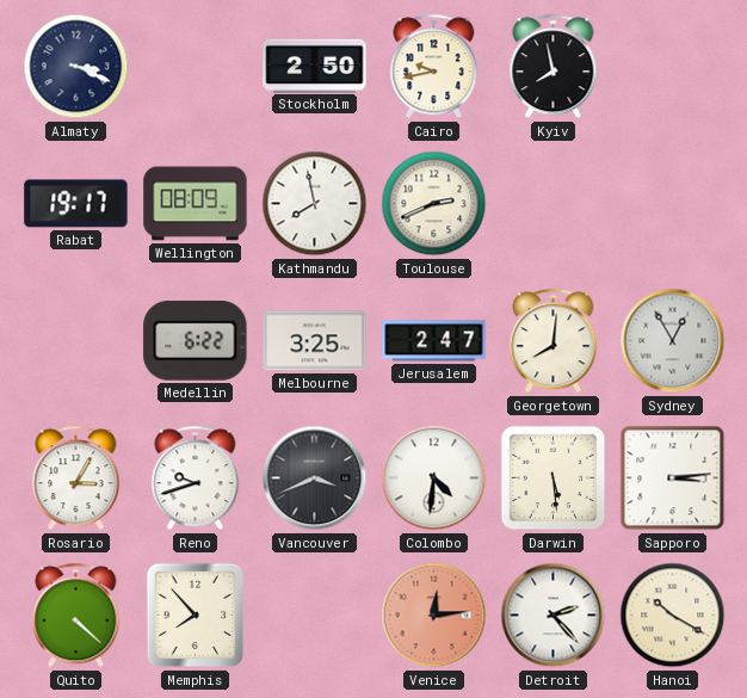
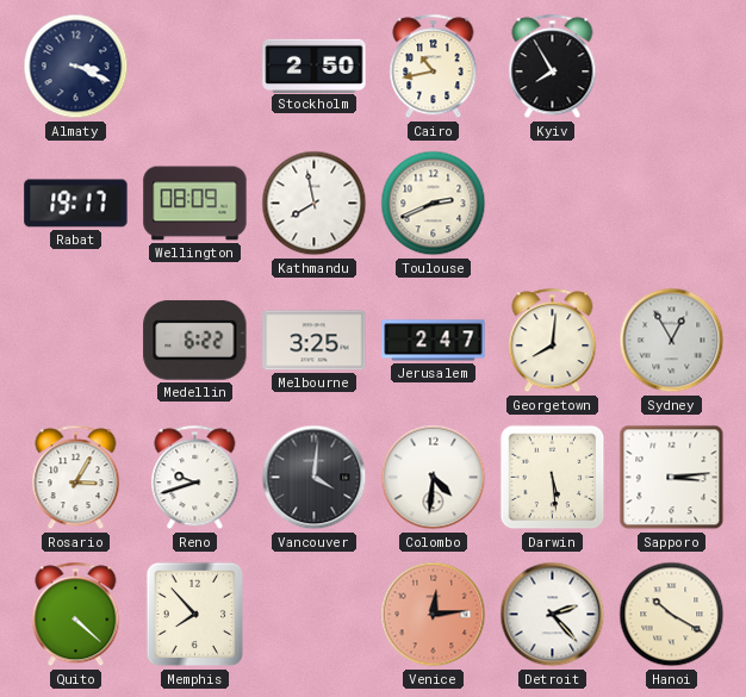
Cairo: 9:43 -> 10:43 (434, 67)
Kyiv: 7:58 -> 7:55 (553, 67)
Vancouver: 3:41 -> 4:01 (315, 478)
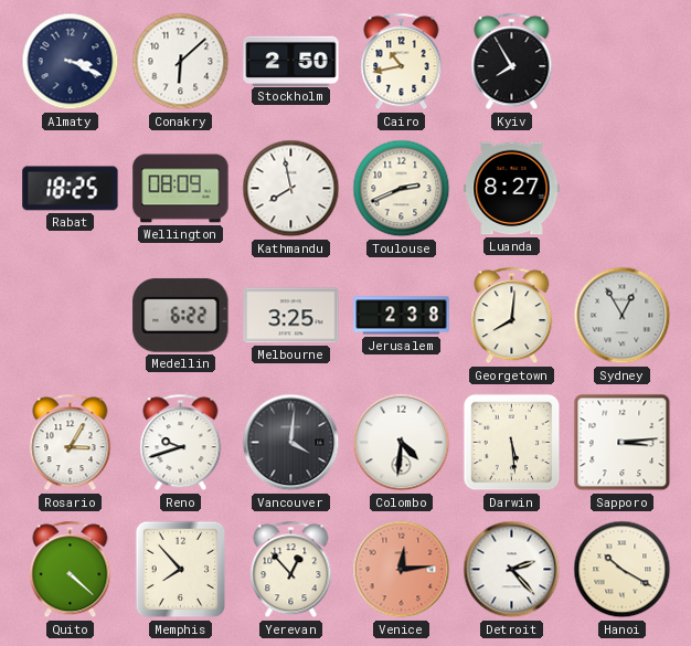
Conakry: none -> 6:08 (181, 62)
Rabat: 19:17 -> 18:25 (71, 189)
Luanda: none -> 8:27 (512, 189)
Jerusalem: 2:47 -> 2:38 (402, 316)
Yerevan: none -> 12:53 (291, 570)
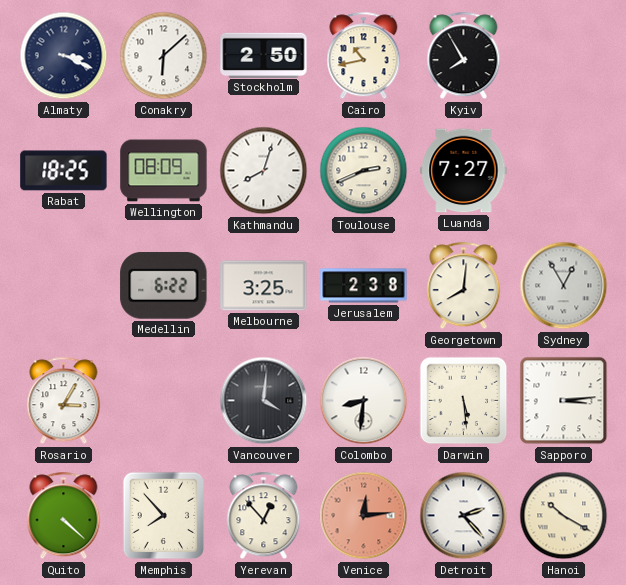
Kathmandu: 7:58 -> 8:03 (264, 171)
Luanda: 8:27 -> 7:27 (464, 171)
Reno: 9:42 -> none (181, 443)
Colombo: 4:31 -> 8:31 (364, 401)
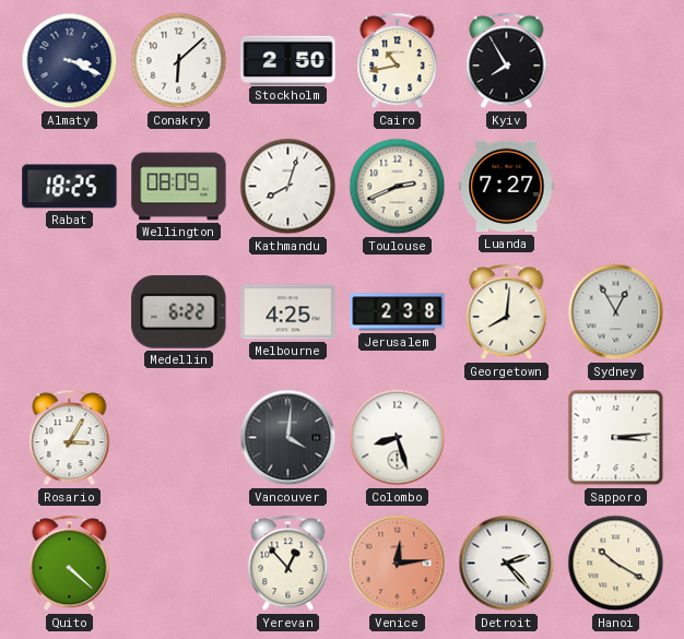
Melbourne: 3:25 -> 4:25 (288, 312)
Colombo: 8:31 -> 8:27 (398, 438)
Darwin: 5:29 -> none (464, 401)
Memphis: 7:53 -> none (164, 516)
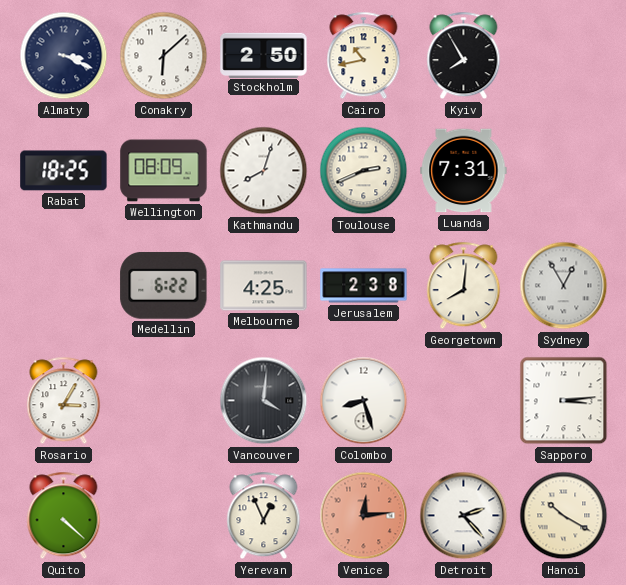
Luanda: 7:27 -> 7:31 (464, 171)
Yerevan: 12:53 -> 12:56 (264, 516)
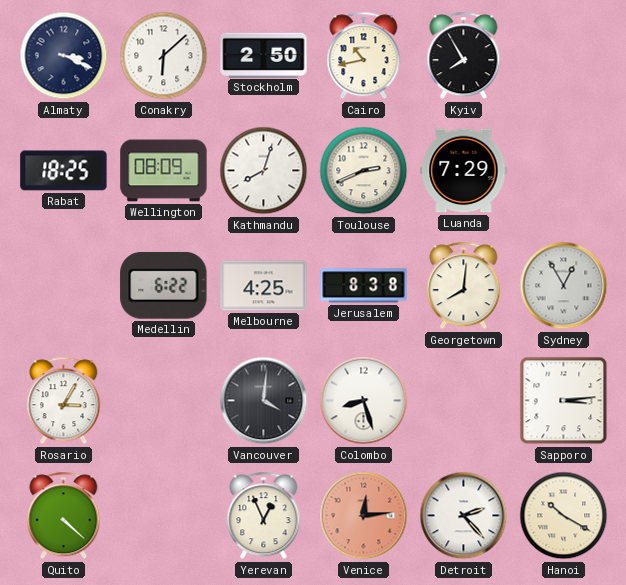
Luanda: 7:31 -> 7:29 (464, 171)
Jerusalem: 2:38 -> 8:38 (364, 286)
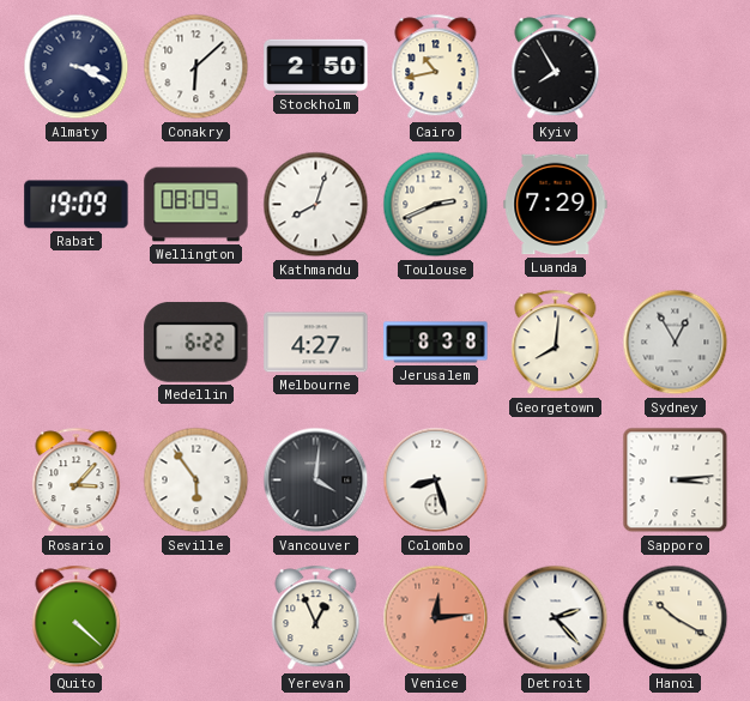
Rabat: 18:25 -> 19:09 (77, 205)
Melbourne: 4:25 -> 4:27 (316, 343)
Rosario: 3:05 -> 3:07 (77, 481)
Seville: none -> 5:54 (196, 481)
